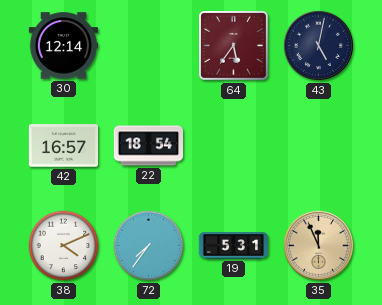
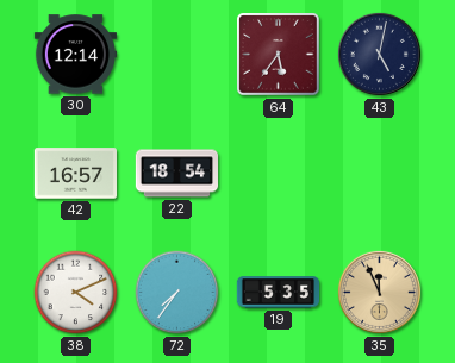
19: 5:31 -> 5:35 (279, 293)
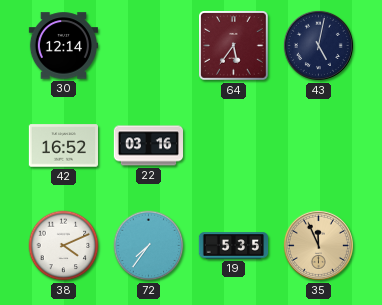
42: 16:57 -> 16:52 (63, 146)
22: 18:54 -> 03:16 (149, 146)
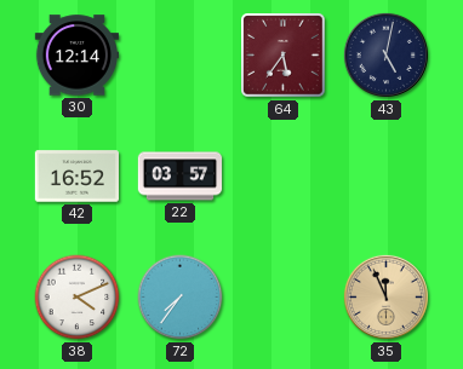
22: 03:16 -> 03:57 (181, 177)
19: 5:35 -> none (234, 246)
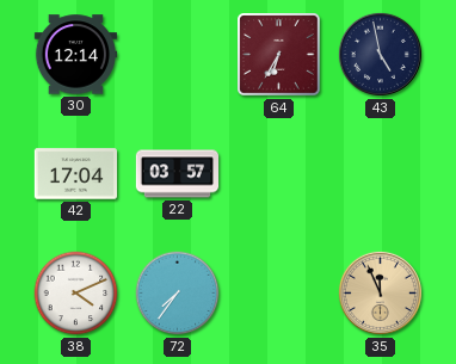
64: 5:36 -> 6:35 (279, 55)
43: 5:02 -> 4:58 (380, 54)
42: 16:52 -> 17:04 (75, 174)
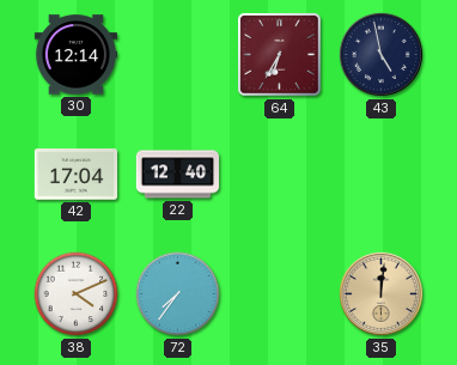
22: 03:57 -> 12:40 (178, 175)
35: 11:56 -> 12:01 (380, 293)
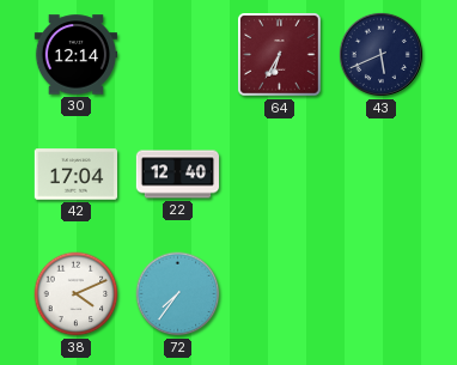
43: 4:58 -> 5:41 (380, 54)
35: 12:01 -> none (380, 293)
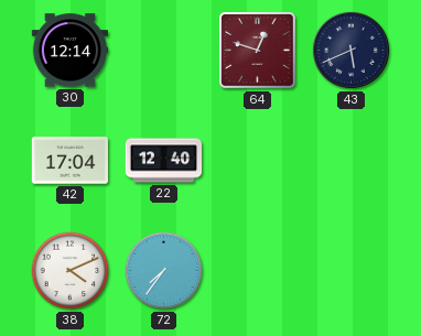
64: 6:35 -> 12:48 (258, 51)
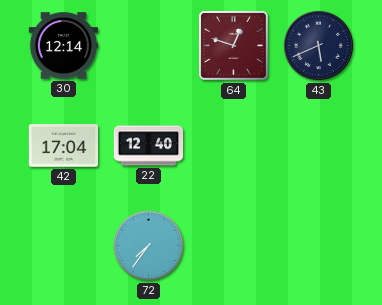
38: 4:11 -> none (71, 271)
